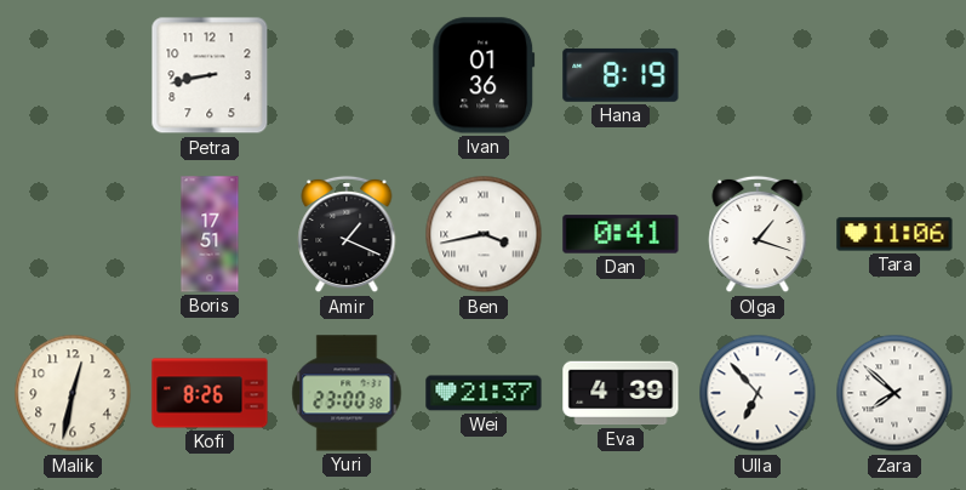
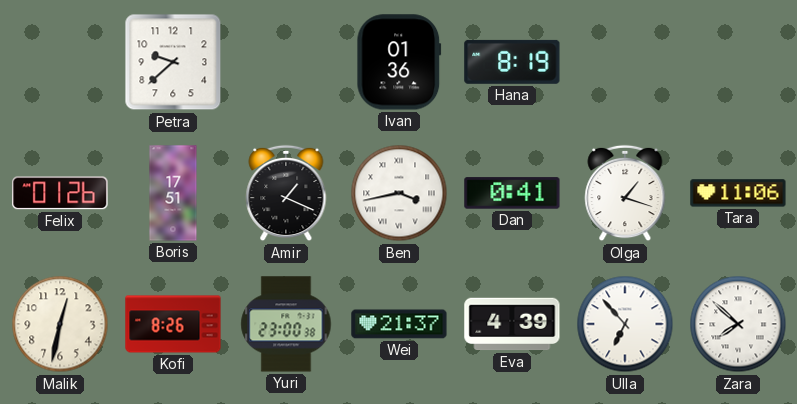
Petra: 8:43 -> 9:38 (173, 62)
Felix: none -> 01:26 (60, 193)
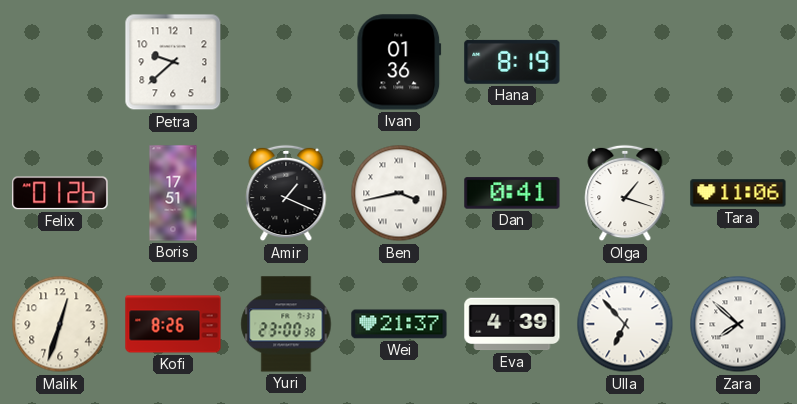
Malik: 12:32 -> 12:33 (60, 324)
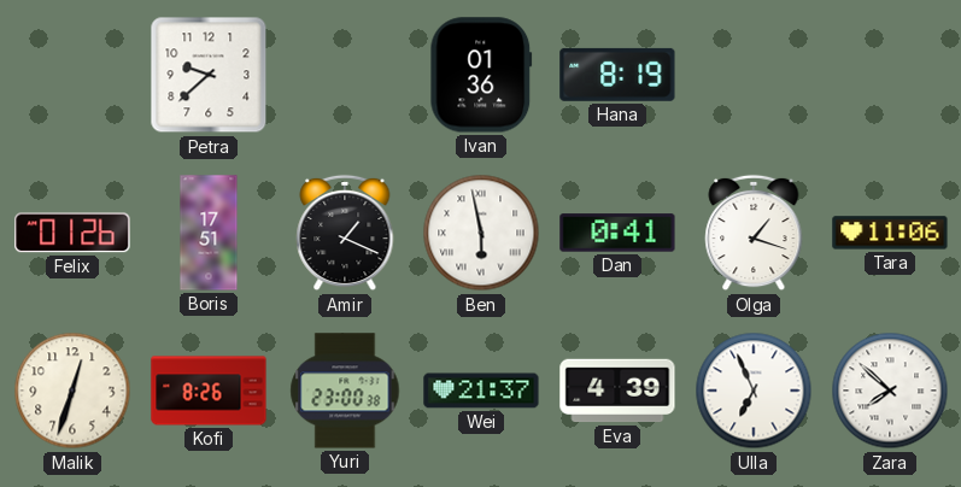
Ben: 3:43 -> 5:58 (481, 233)
Ulla: 6:53 -> 6:56 (754, 391)
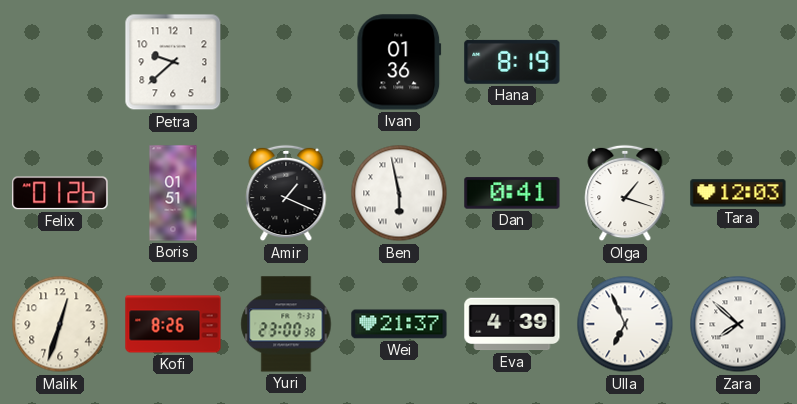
Boris: 17:51 -> 01:51 (173, 193)
Tara: 11:06 -> 12:03 (738, 193)
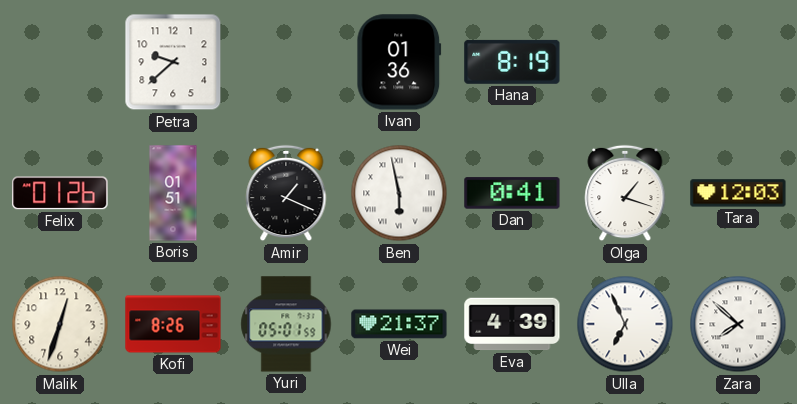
Yuri: 23:00 -> 05:01 (286, 324)
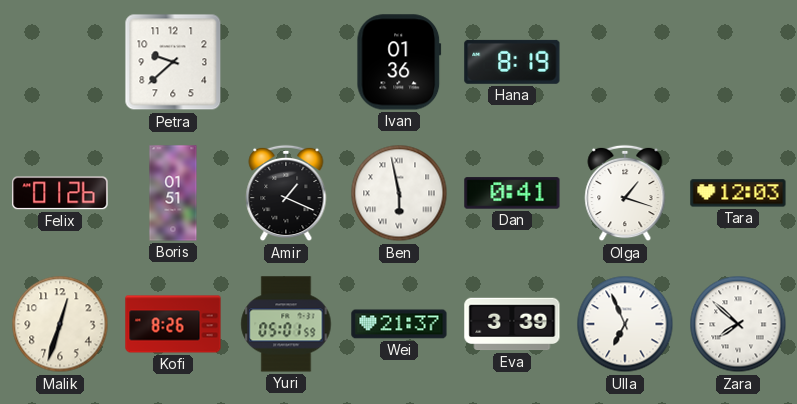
Eva: 4:39 -> 3:39 (512, 324)
